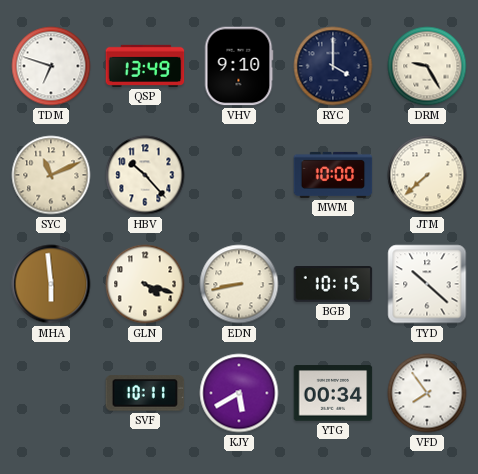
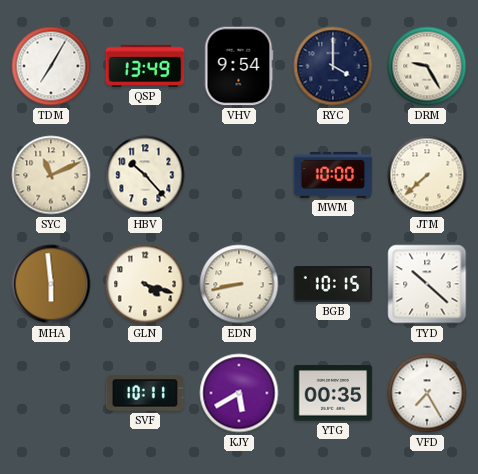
TDM: 6:48 -> 7:05 (51, 66)
VHV: 9:10 -> 9:54 (239, 66)
YTG: 00:34 -> 00:35 (333, 393)
VFD: 7:54 -> 7:25 (427, 393)
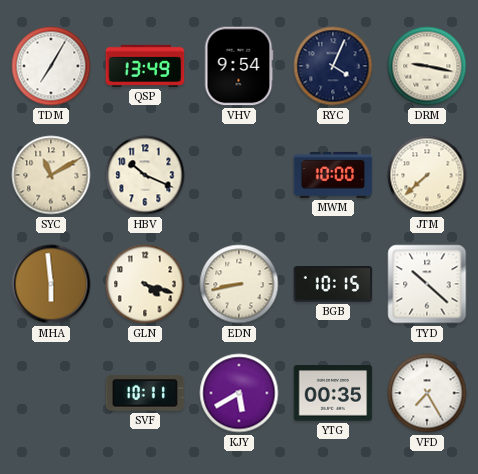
RYC: 4:00 -> 4:04 (333, 66)
DRM: 9:25 -> 9:17 (427, 66)
SYC: 11:11 -> 11:10 (51, 175)
HBV: 10:23 -> 10:19 (145, 175)
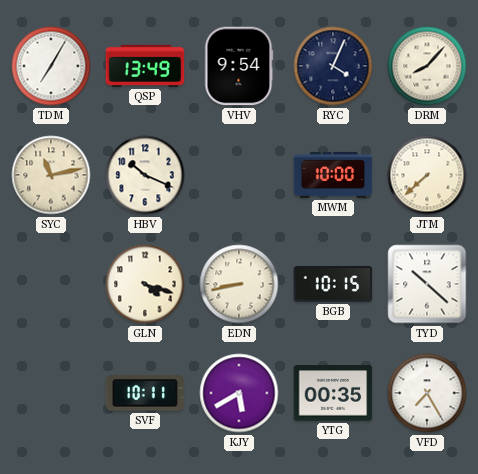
DRM: 9:17 -> 8:07 (427, 66)
SYC: 11:10 -> 11:13 (51, 175)
MHA: 5:59 -> none (51, 284)
